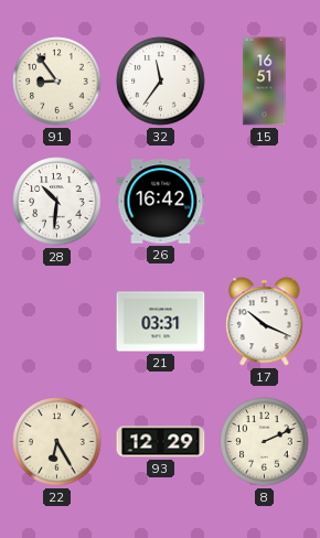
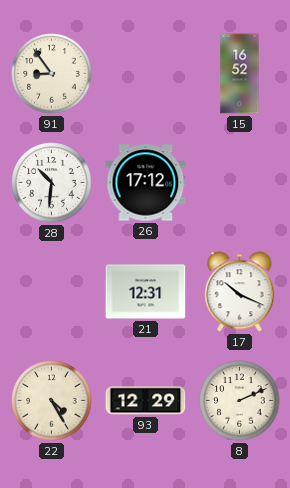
32: 11:36 -> none (161, 82)
15: 16:51 -> 16:52 (240, 74)
26: 16:42 -> 17:12 (146, 183)
21: 03:31 -> 12:31 (146, 292)
22: 6:25 -> 4:25 (52, 401)
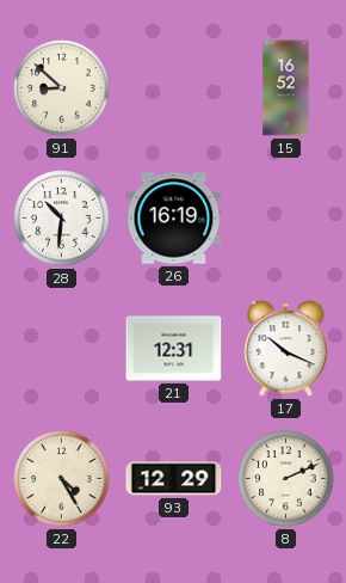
91: 8:54 -> 8:52 (62, 88)
26: 17:12 -> 16:19 (174, 219)
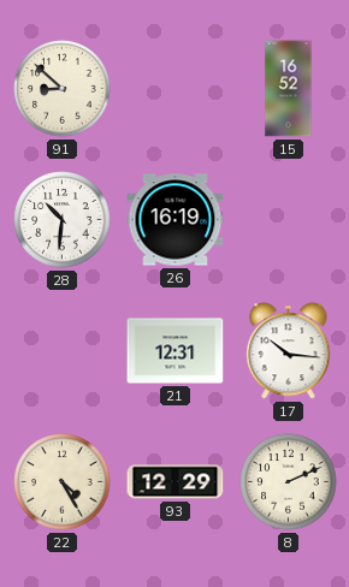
17: 10:19 -> 10:16 (289, 351)
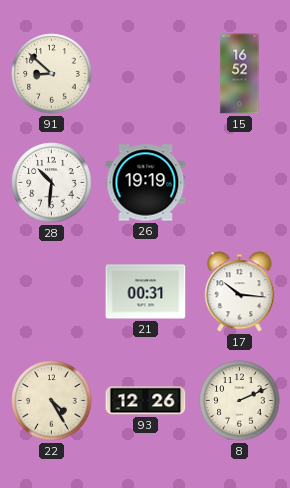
26: 16:19 -> 19:19 (146, 183)
21: 12:31 -> 00:31 (146, 292)
93: 12:29 -> 12:26 (146, 401)
